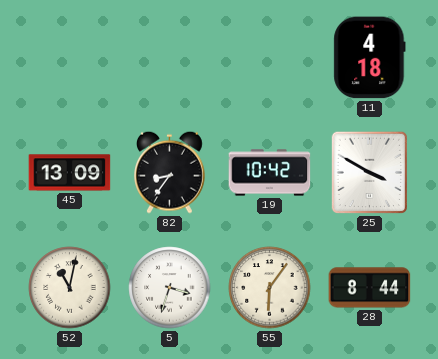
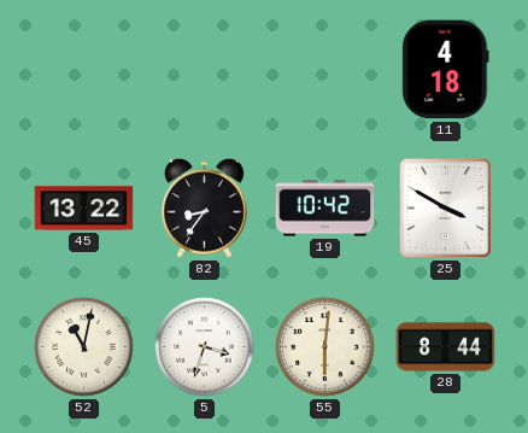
45: 13:09 -> 13:22 (84, 209)
55: 6:06 -> 6:01 (325, 347)
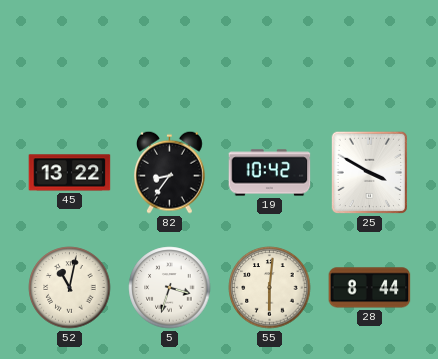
11: 4:18 -> none (446, 70)
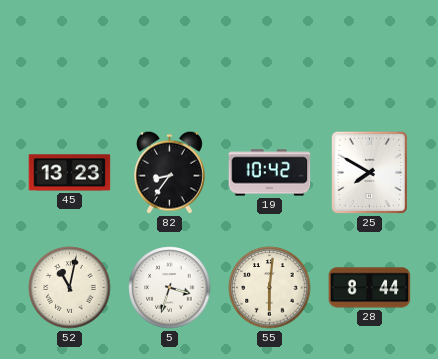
45: 13:22 -> 13:23 (70, 173)
25: 3:50 -> 7:50 (369, 173)
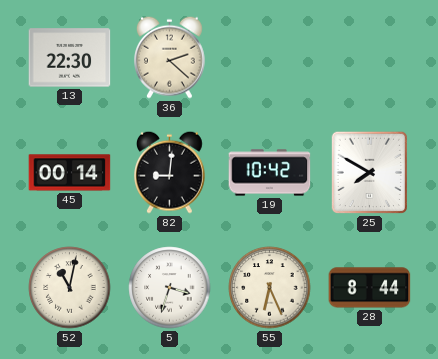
13: none -> 22:30 (70, 58)
36: none -> 2:22 (170, 57)
45: 13:23 -> 00:14 (70, 173)
82: 8:36 -> 9:01 (170, 172)
55: 6:01 -> 6:26 (270, 288)
